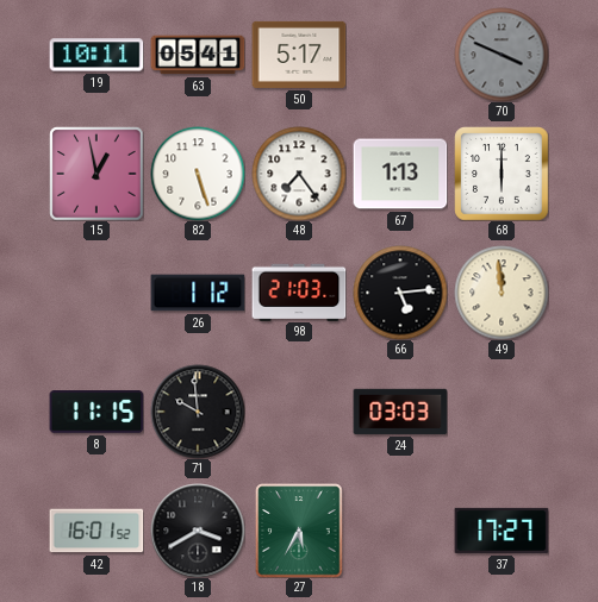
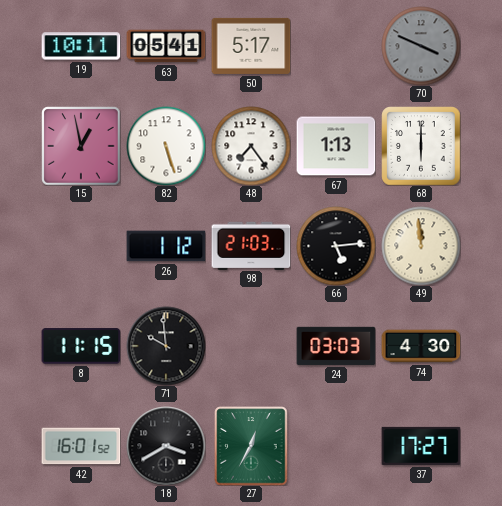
74: none -> 4:30 (421, 346)
27: 5:35 -> 12:35 (251, 446)
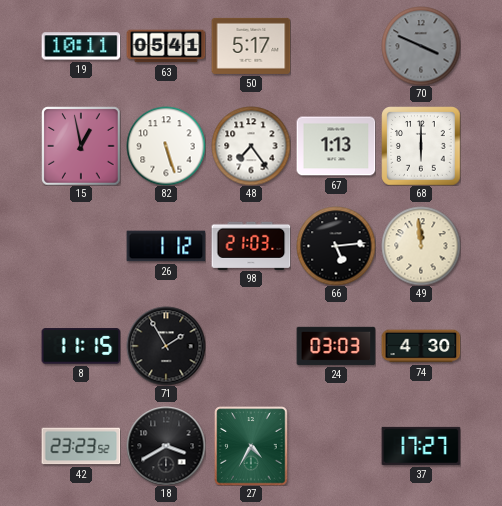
71: 9:59 -> 1:55 (166, 346)
42: 16:01 -> 23:23 (81, 446)
27: 12:35 -> 4:35 (251, 446)
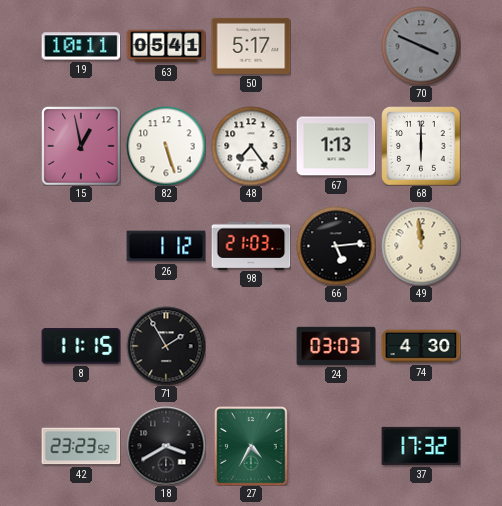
37: 17:27 -> 17:32 (421, 446)
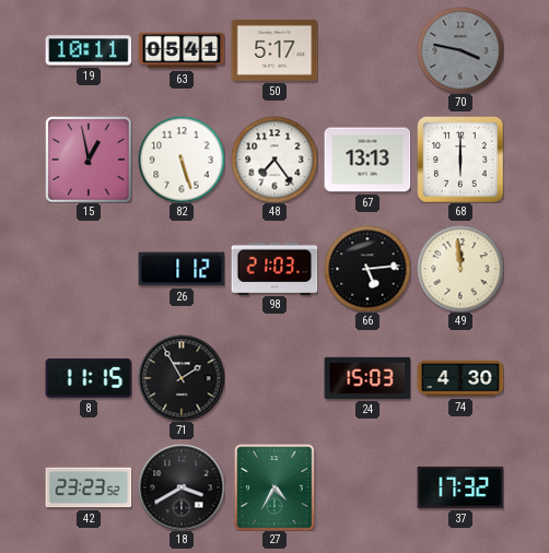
70: 3:49 -> 3:47 (460, 50)
67: 1:13 -> 13:13 (367, 160)
24: 03:03 -> 15:03 (367, 378)
